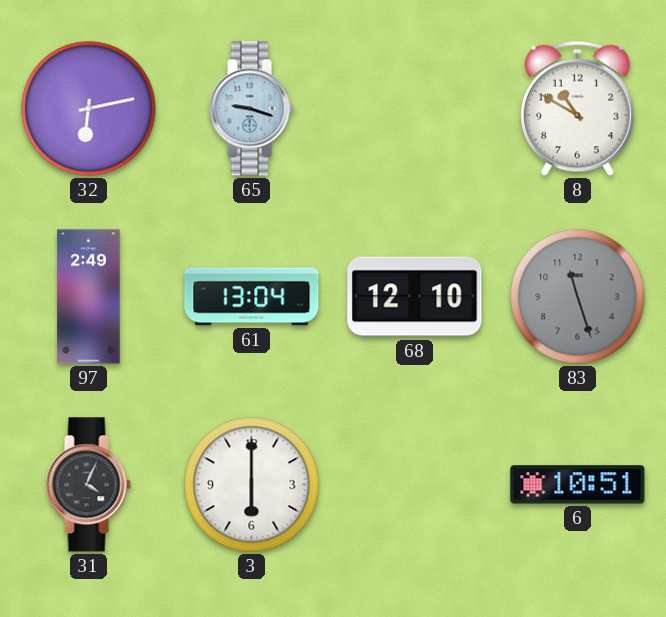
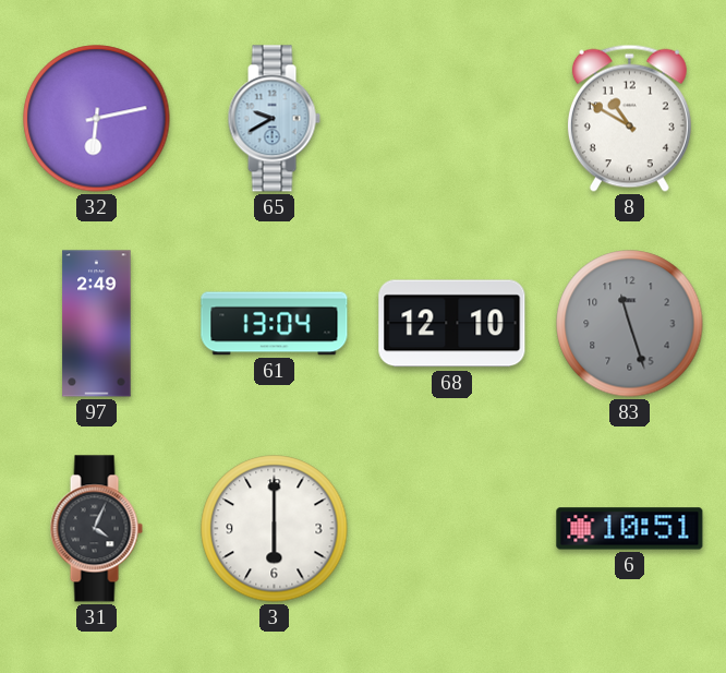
65: 9:18 -> 9:40 (274, 119)
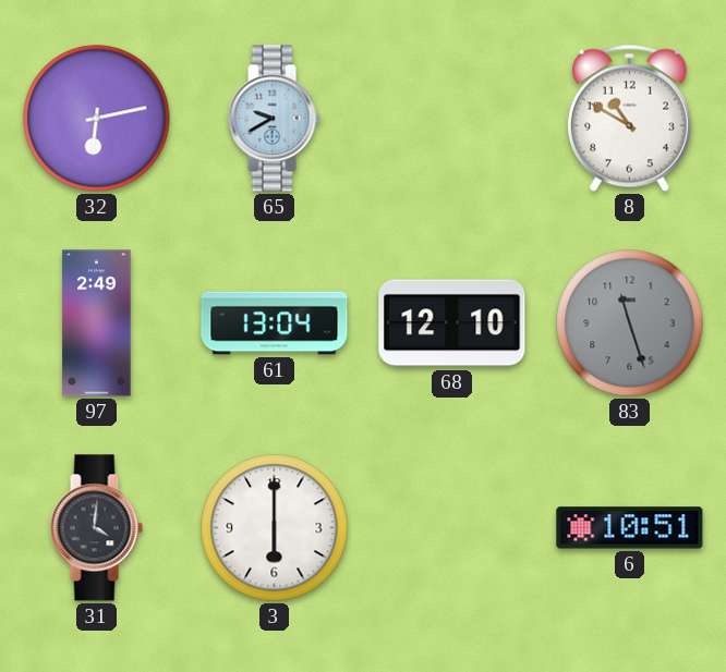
31: 4:04 -> 4:01 (96, 528)
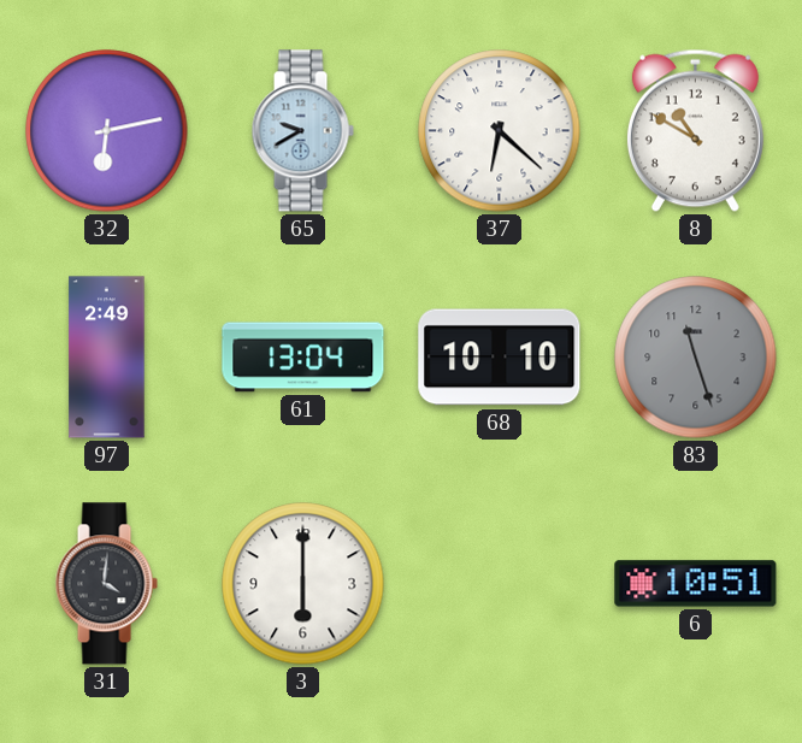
37: none -> 6:22 (500, 131)
68: 12:10 -> 10:10 (500, 358)
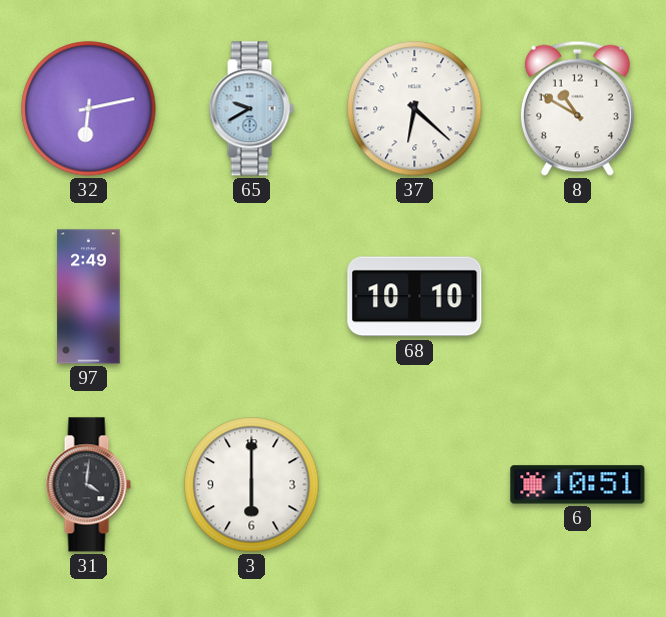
61: 13:04 -> none (303, 358)
83: 11:27 -> none (696, 358)
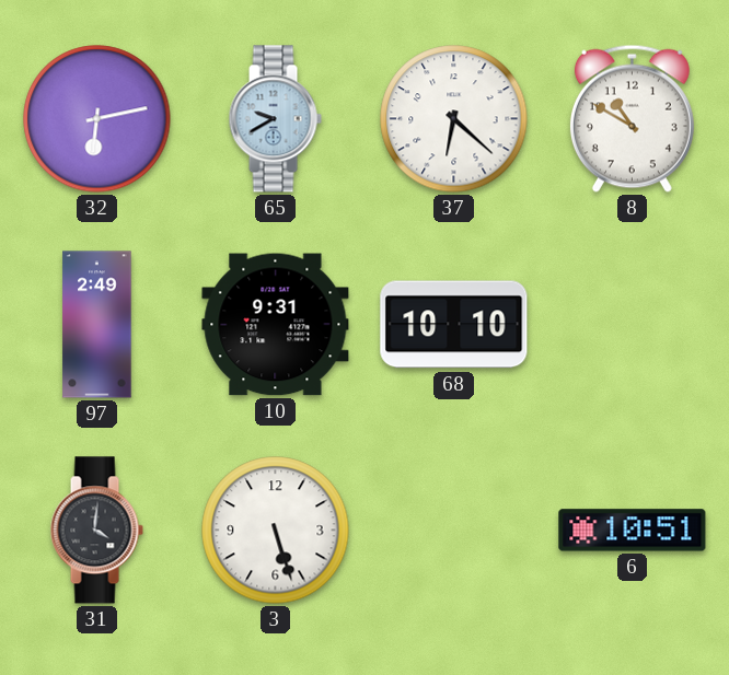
10: none -> 9:31 (276, 325)
3: 6:00 -> 5:27 (276, 531)
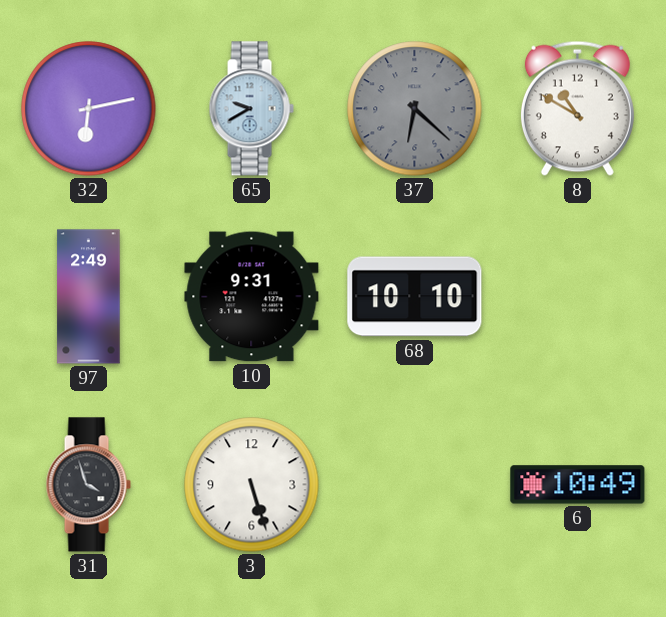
37 dial: white -> grey (415, 109)
31: 4:01 -> 3:57 (88, 485)
6: 10:51 -> 10:49 (578, 485)
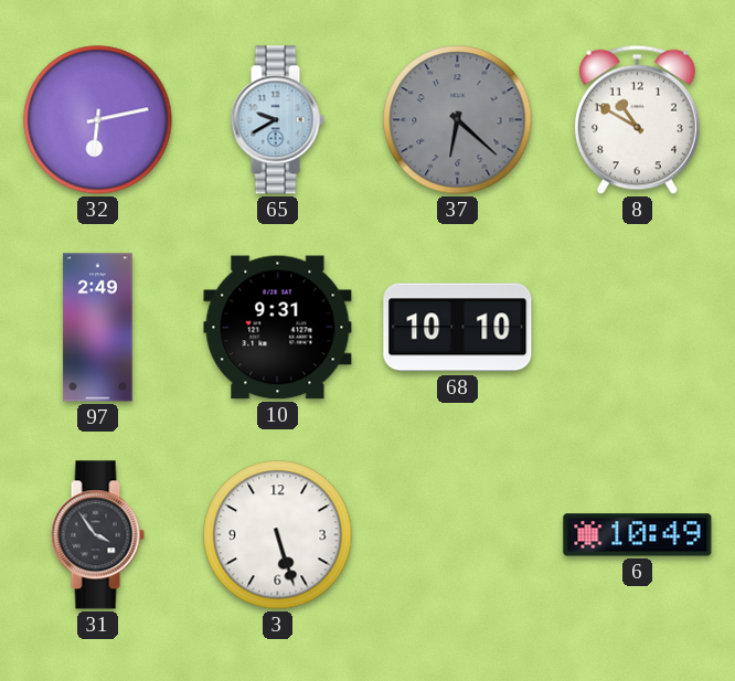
31: 3:57 -> 3:54 (97, 535)
